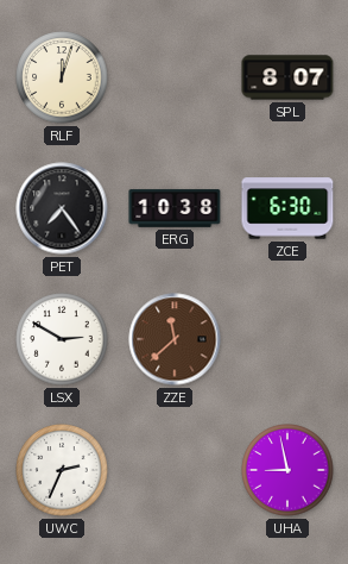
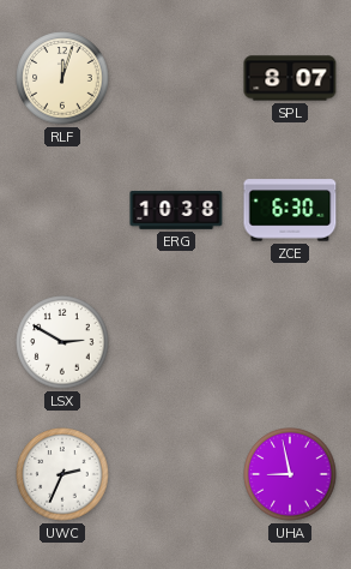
PET: 7:24 -> none (62, 208)
ZZE: 11:38 -> none (175, 339)
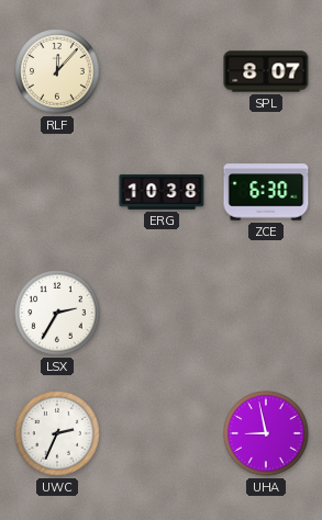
RLF: 12:03 -> 12:07 (57, 71)
LSX: 2:50 -> 2:35 (57, 313)
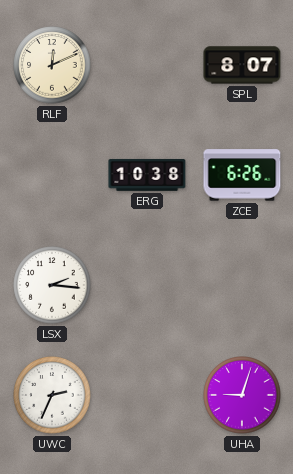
RLF: 12:07 -> 12:11 (52, 65)
ZCE: 6:30 -> 6:26 (242, 175)
LSX: 2:35 -> 2:16 (52, 285)
UHA: 8:58 -> 9:03 (242, 395)
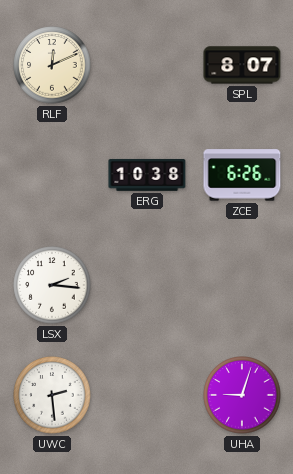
UWC: 2:34 -> 2:29 (52, 395)
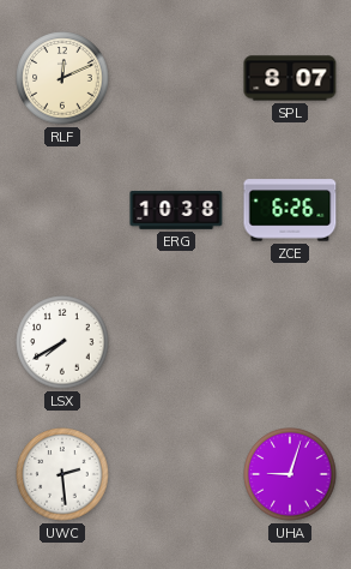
LSX: 2:16 -> 7:40 (62, 342)
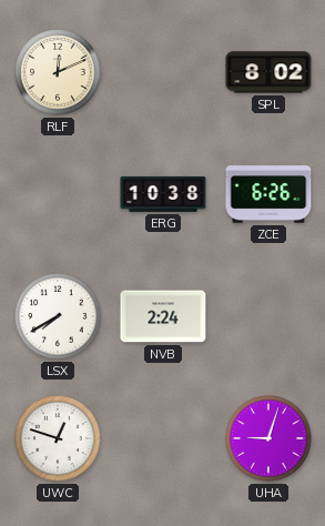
SPL: 8:07 -> 8:02 (268, 72)
NVB: none -> 2:24 (163, 316)
UWC: 2:29 -> 12:48 (58, 438)
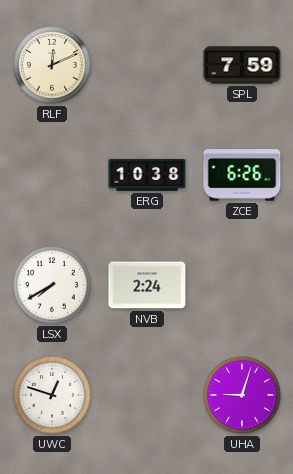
SPL: 8:02 -> 7:59 (242, 65)
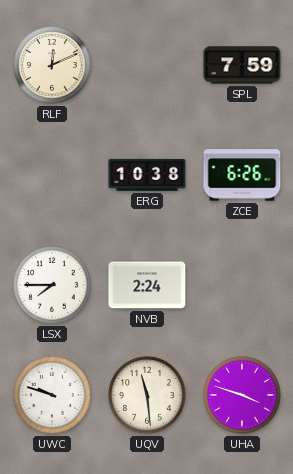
LSX: 7:40 -> 7:45 (52, 285)
UWC: 12:48 -> 9:48 (52, 395)
UQV: none -> 11:29 (147, 395)
UHA: 9:03 -> 3:48 (242, 395)
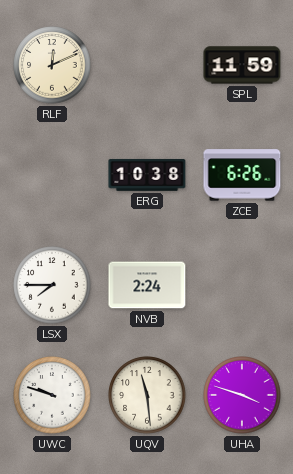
SPL: 7:59 -> 11:59 (242, 65)
